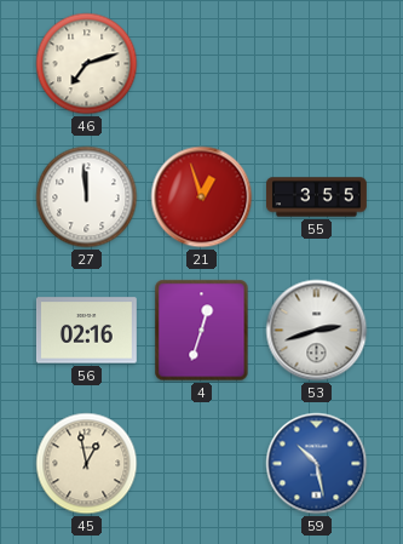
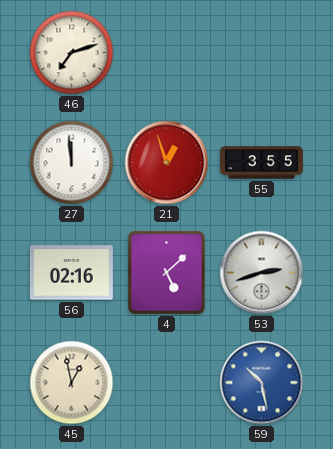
4: 12:33 -> 5:08 (167, 273)
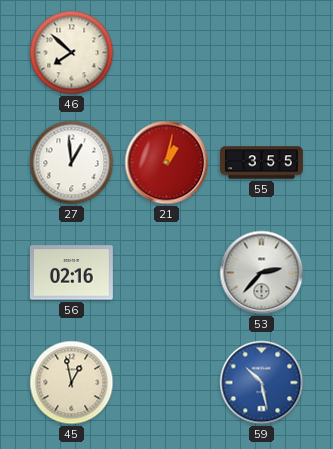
46: 7:12 -> 7:52 (72, 53)
27: 11:59 -> 12:59 (72, 163)
21: 12:57 -> 1:02 (167, 163)
4: 5:08 -> none (167, 273)
53: 2:42 -> 2:37 (262, 273)
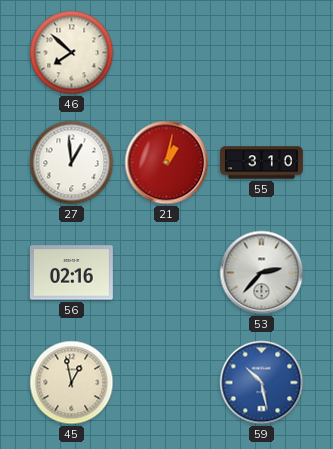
55: 3:55 -> 3:10 (262, 163)
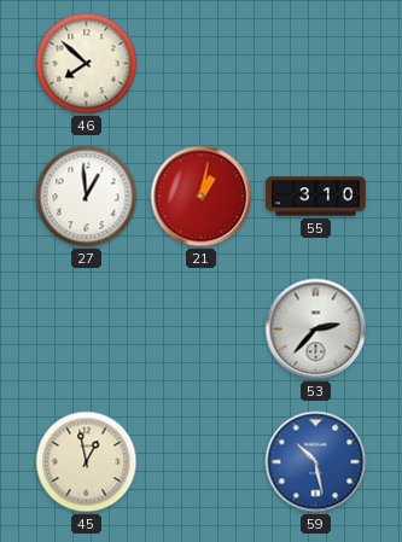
56: 02:16 -> none (71, 273)
